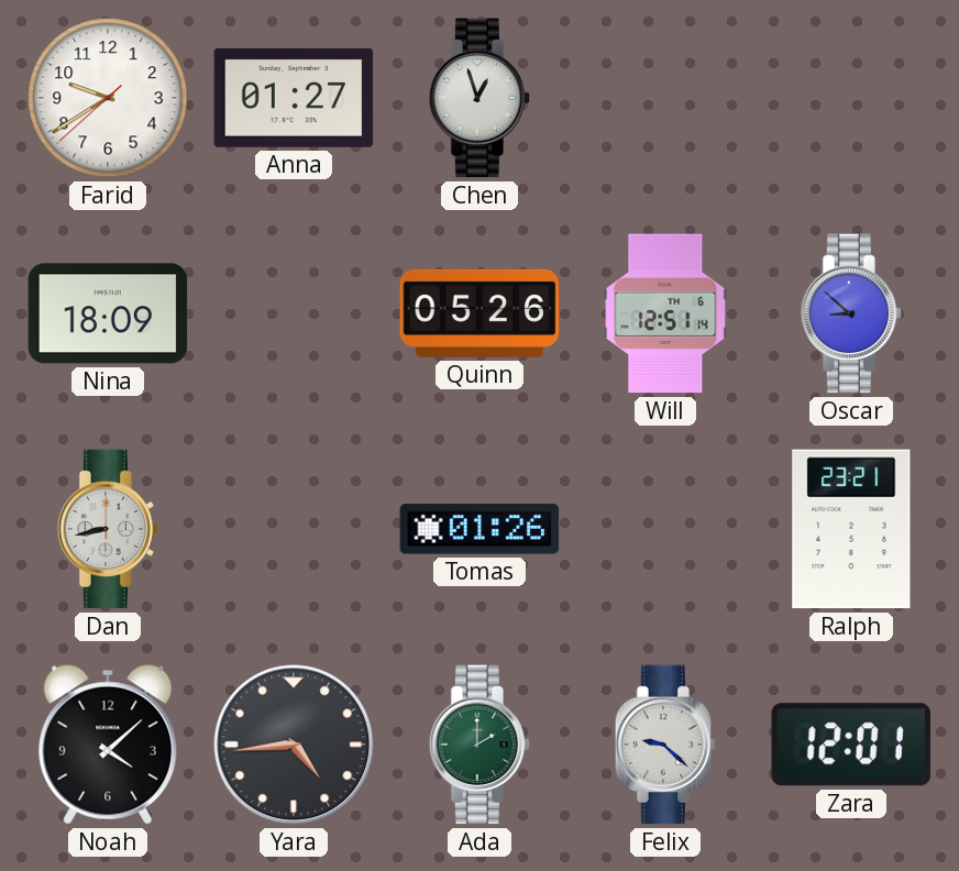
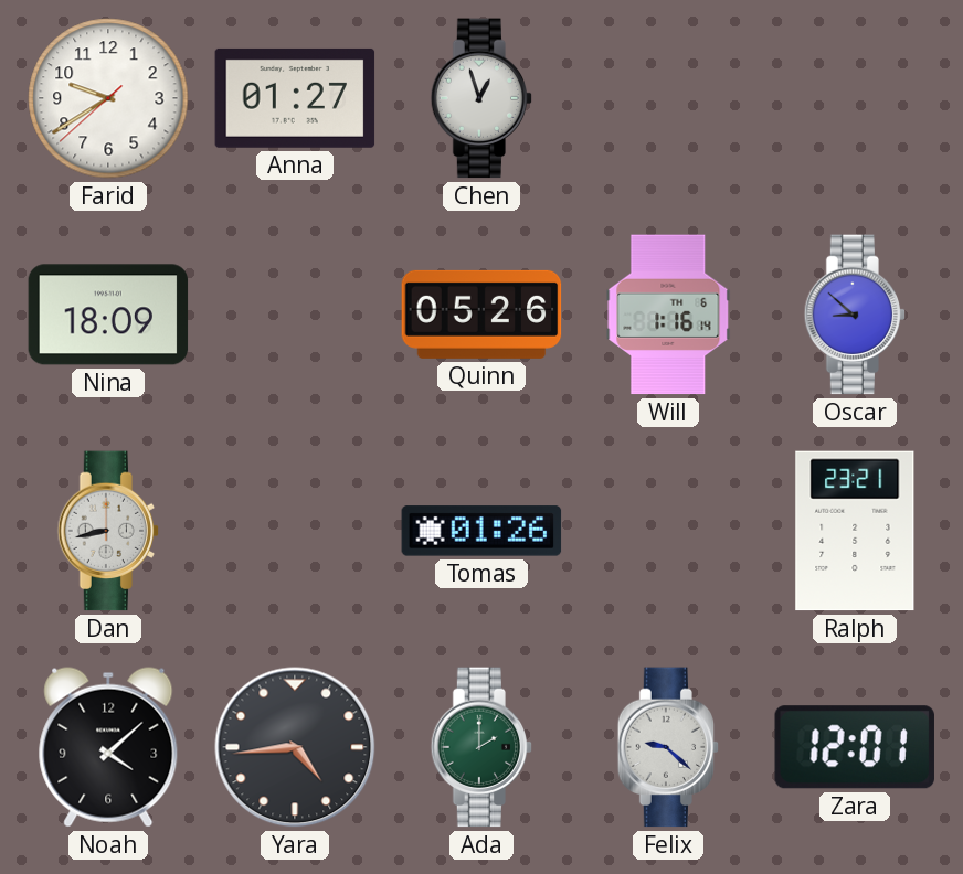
Will: 12:51 -> 1:16 (668, 315)
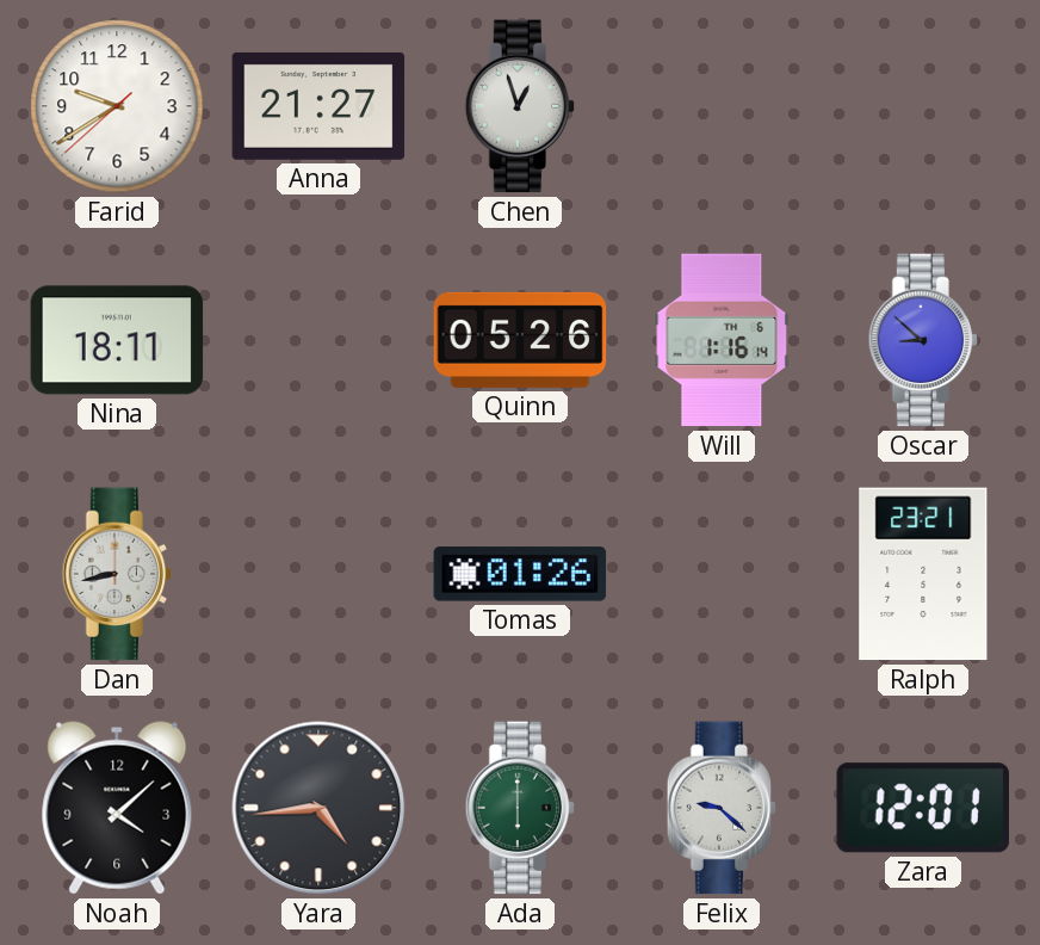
Anna: 01:27 -> 21:27 (318, 106)
Nina: 18:09 -> 18:11 (117, 340)
Ada: 2:00 -> 6:00 (520, 808)
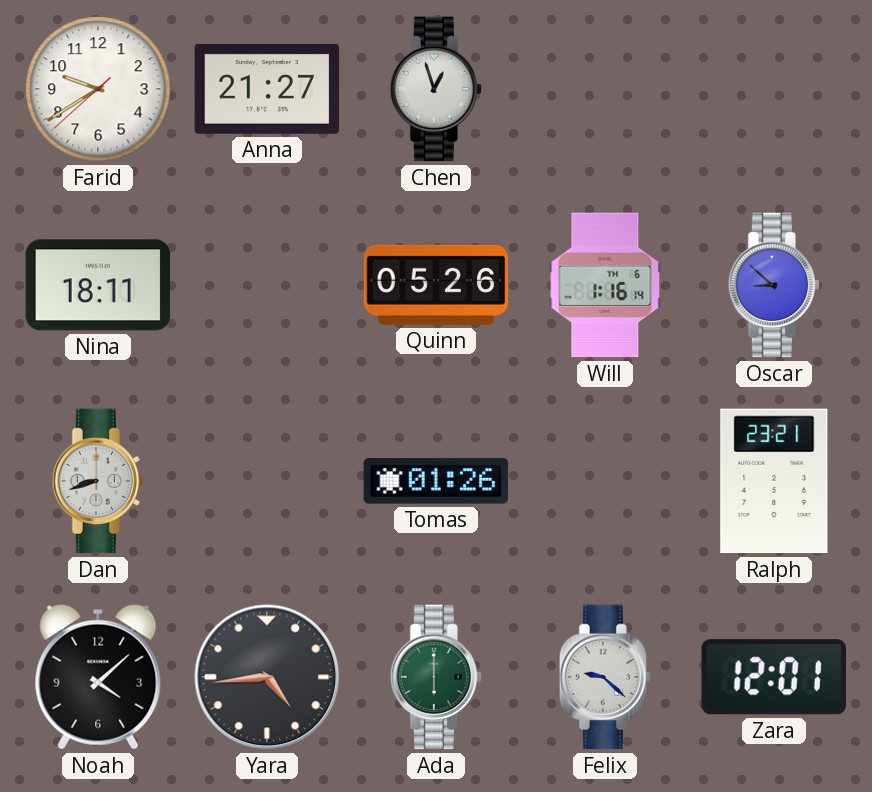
Dan: 8:43 -> 8:42 (98, 481)
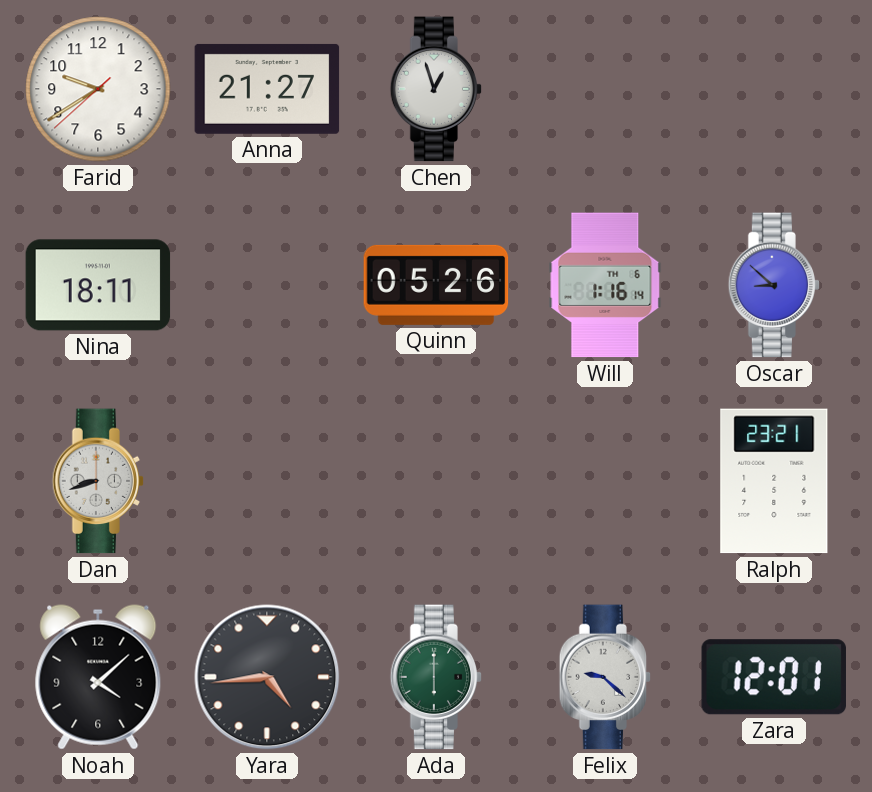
Tomas: 01:26 -> none (436, 481)
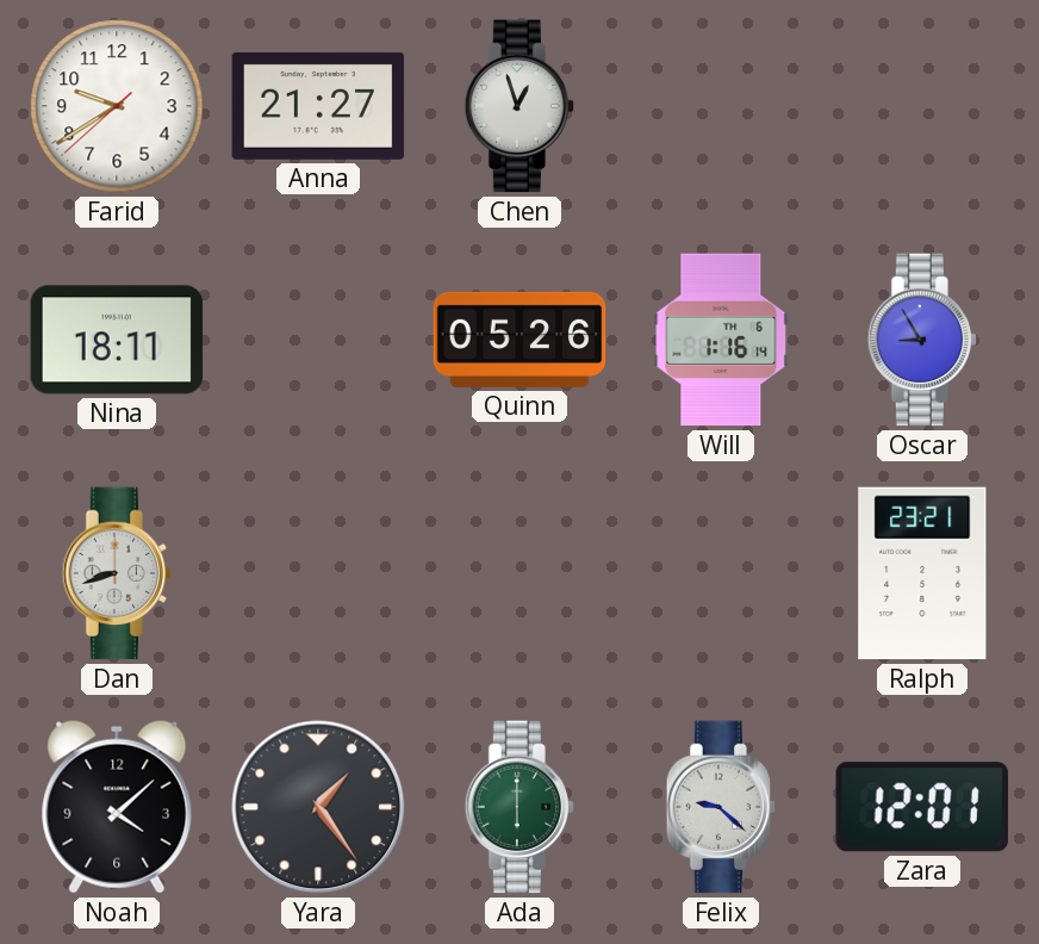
Oscar: 8:52 -> 8:55 (922, 340)
Yara: 4:44 -> 1:24 (318, 807)
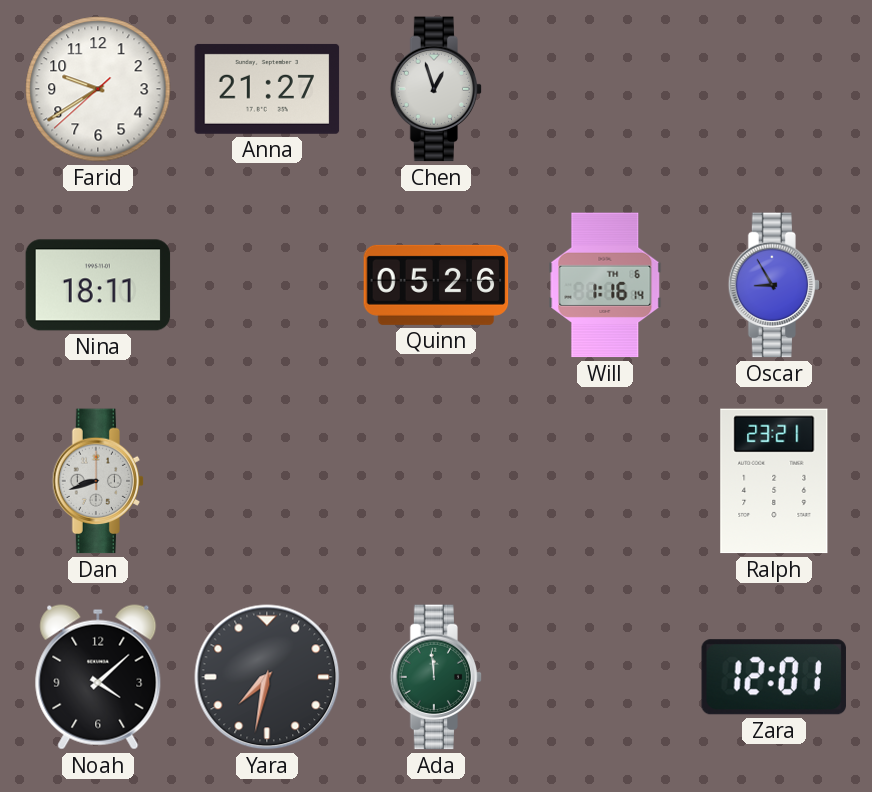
Yara: 1:24 -> 7:32 (267, 677)
Ada: 6:00 -> 11:59 (436, 677)
Felix: 9:22 -> none (721, 807)
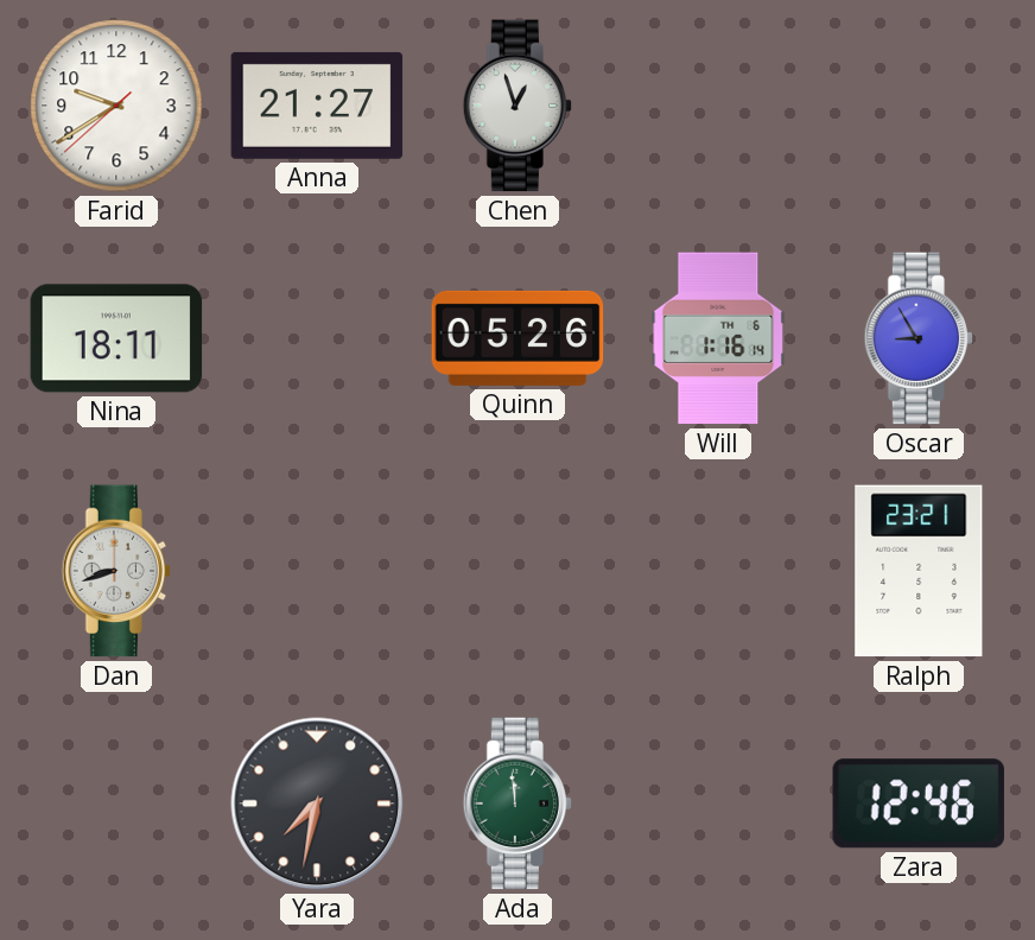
Noah: 4:08 -> none (98, 677)
Zara: 12:01 -> 12:46 (919, 804)
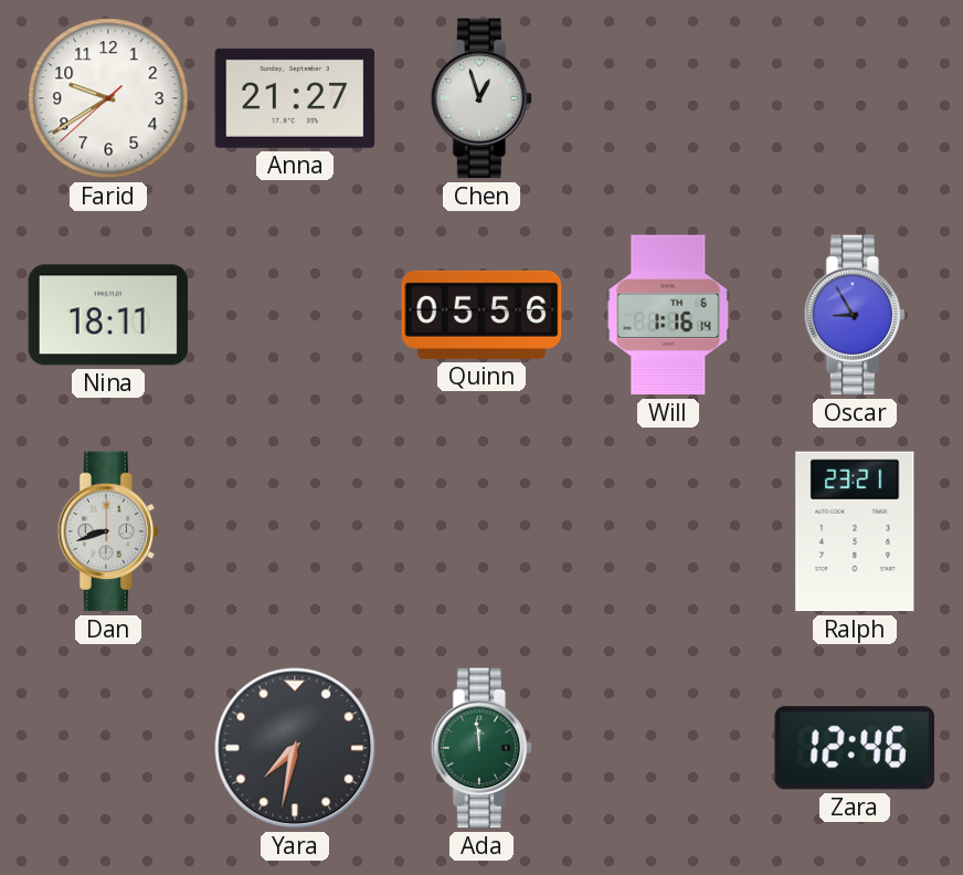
Quinn: 05:26 -> 05:56 (481, 315)
